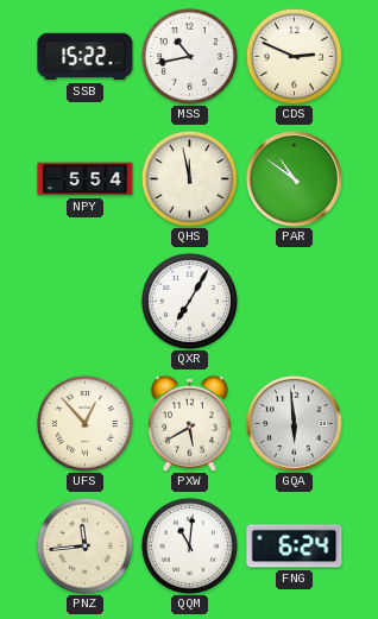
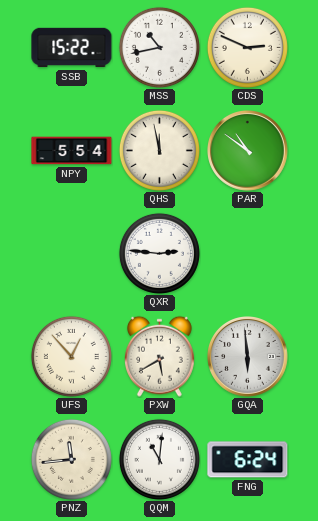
QXR: 7:05 -> 2:46 (159, 253)
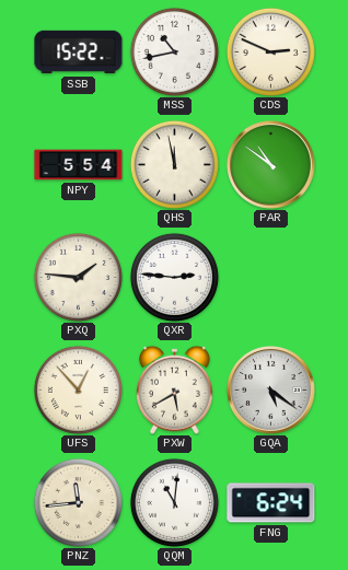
PXQ: none -> 1:46 (78, 277)
GQA: 5:59 -> 5:21 (271, 391)
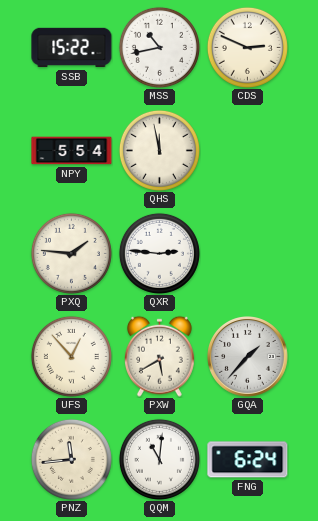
PAR: 10:51 -> none (271, 165)
GQA: 5:21 -> 1:37 (248, 357)
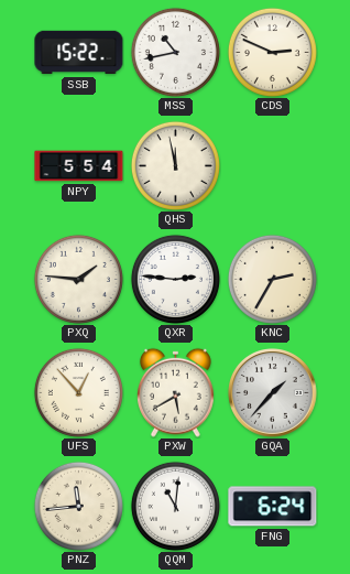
KNC: none -> 2:35 (272, 279)
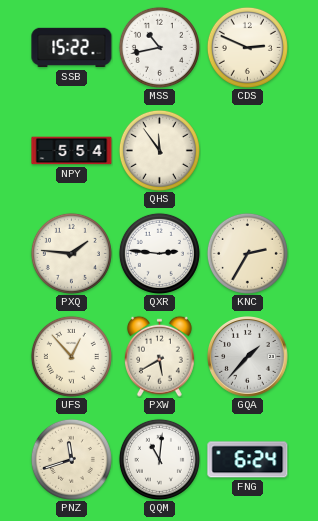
QHS: 11:58 -> 11:54 (159, 150)
PNZ: 11:44 -> 11:42 (71, 459)
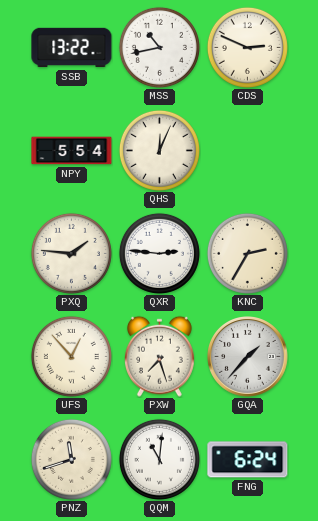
SSB: 15:22 -> 13:22 (72, 48)
QHS: 11:54 -> 12:04 (159, 150)
PXW: 5:40 -> 7:27 (159, 356)
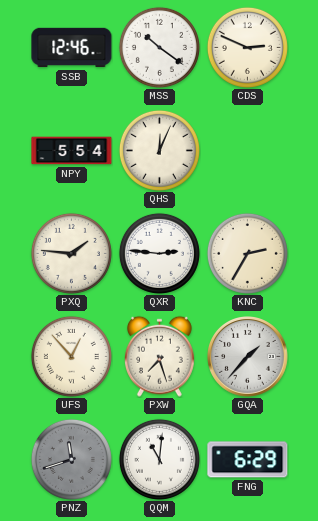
SSB: 13:22 -> 12:46 (72, 48)
MSS: 10:43 -> 10:21 (159, 47)
PNZ dial: cream -> grey (71, 459)
FNG: 6:24 -> 6:29 (248, 460)
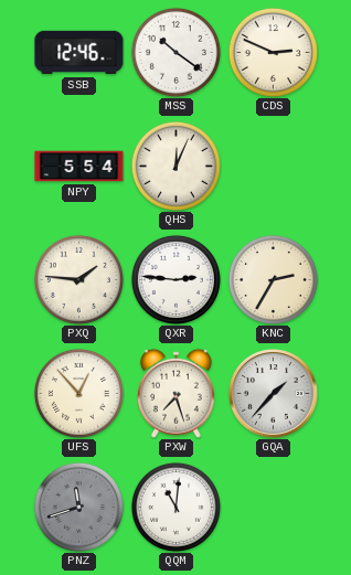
FNG: 6:29 -> none (248, 460)
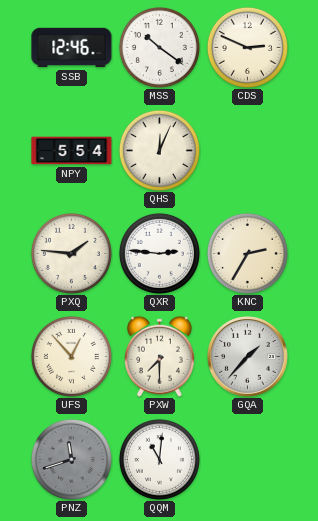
PXW: 7:27 -> 7:30 (159, 356)
